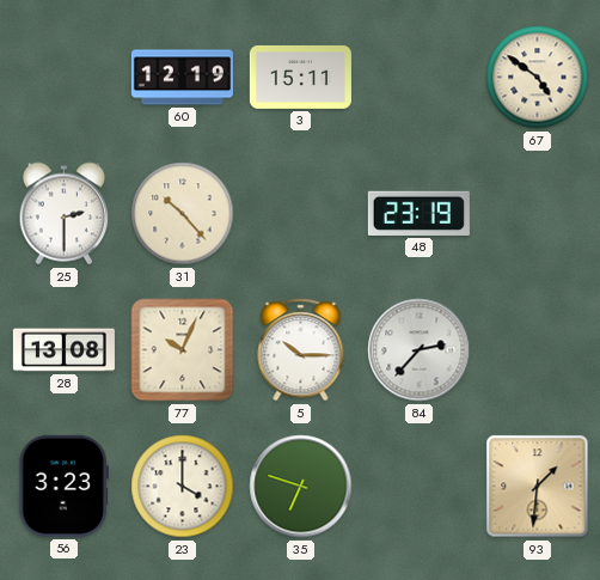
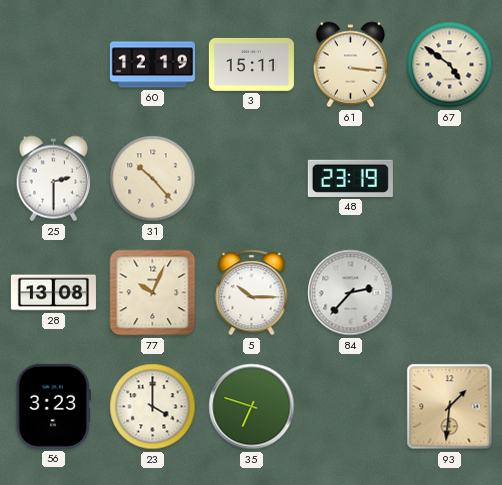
61: none -> 3:16 (351, 65)
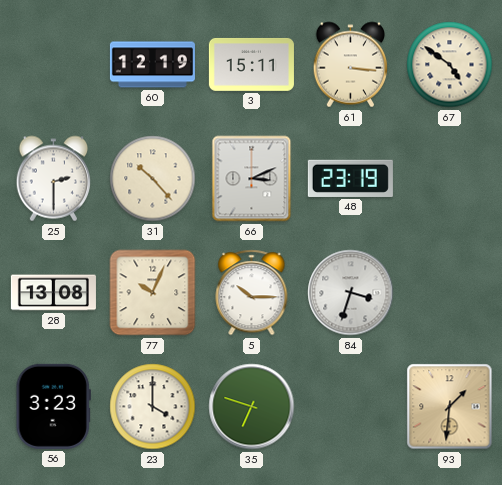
66: none -> 3:11 (252, 179)
84: 2:37 -> 3:33 (351, 293)
